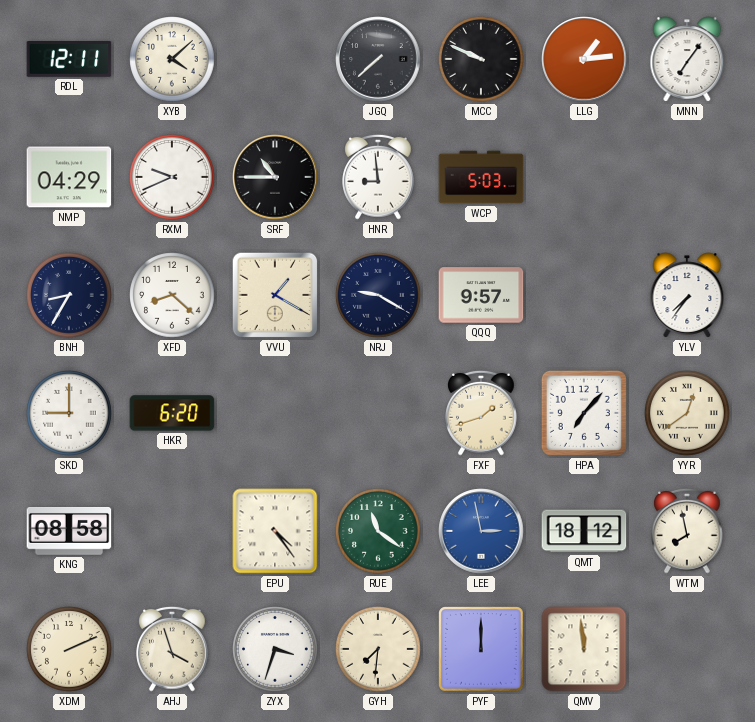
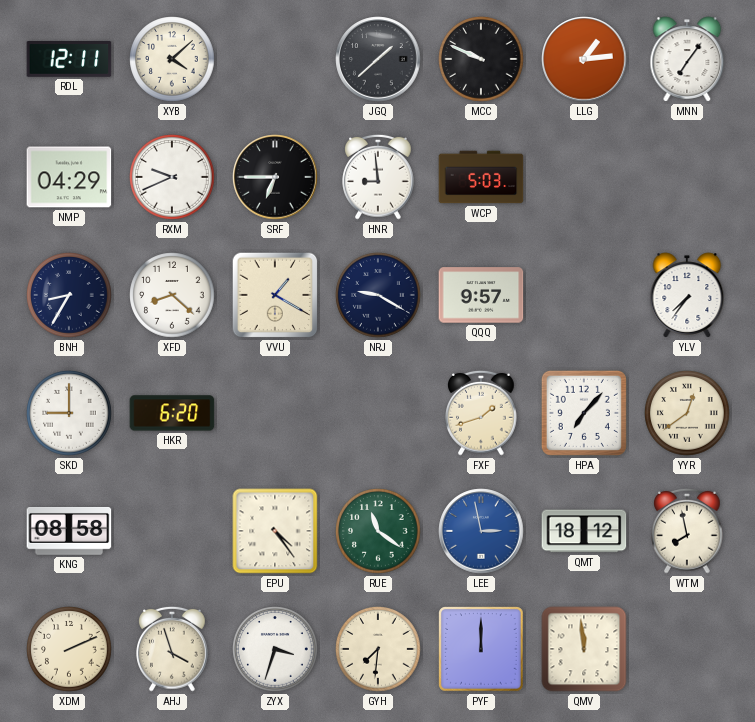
JGQ: 7:38 -> 1:38 (378, 59)
SRF: 10:45 -> 6:45 (275, 177)
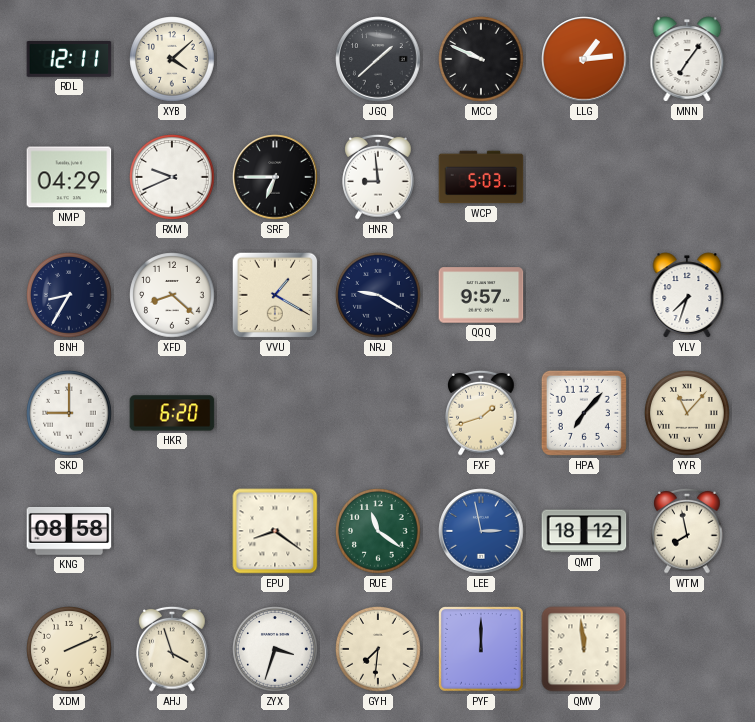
YLV: 7:36 -> 7:33 (687, 295)
YYR: 12:39 -> 11:07 (687, 413)
EPU: 4:24 -> 8:21 (275, 531)
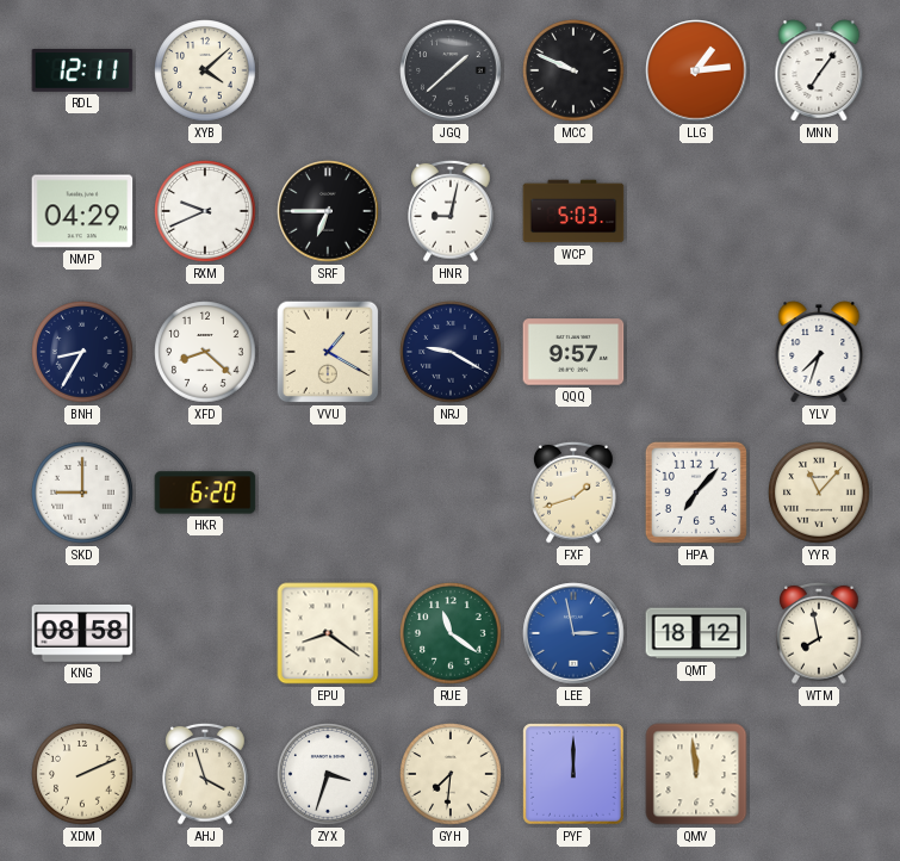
HNR: 8:59 -> 9:02 (451, 211)
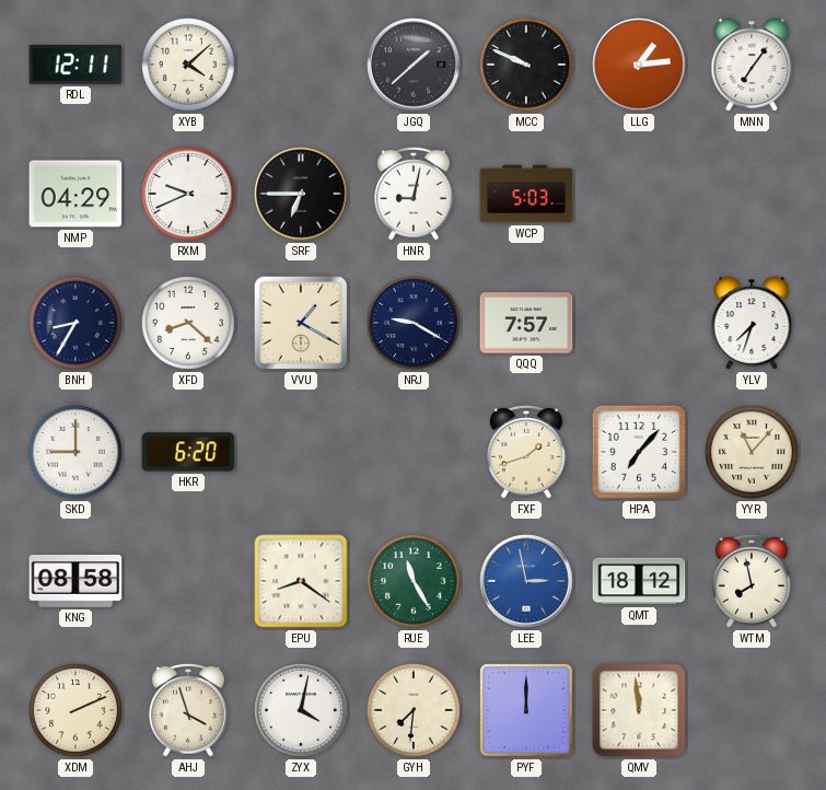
QQQ: 9:57 -> 7:57 (526, 323)
RUE: 11:21 -> 11:25 (414, 581)
ZYX: 3:33 -> 4:02 (301, 710)
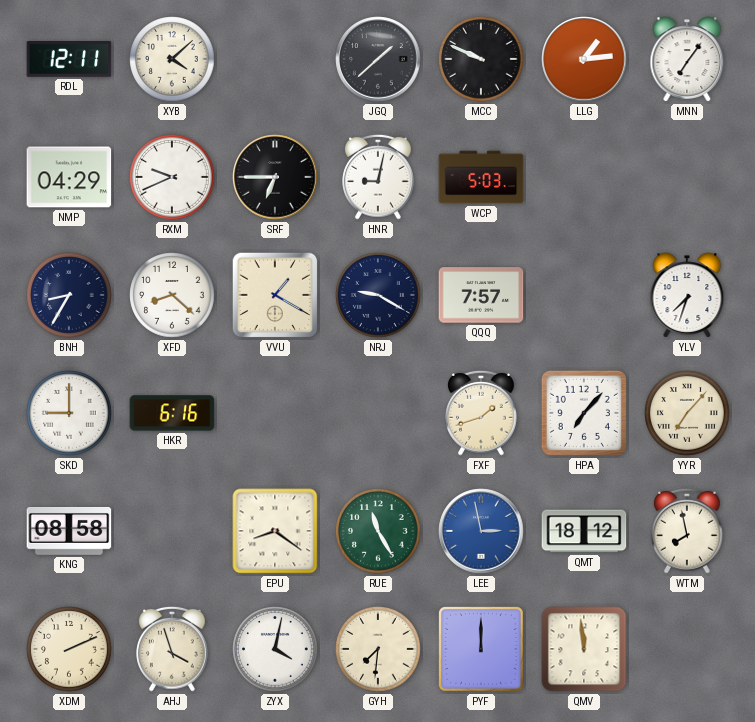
HKR: 6:20 -> 6:16 (172, 413)
YYR: 11:07 -> 7:07 (687, 413)
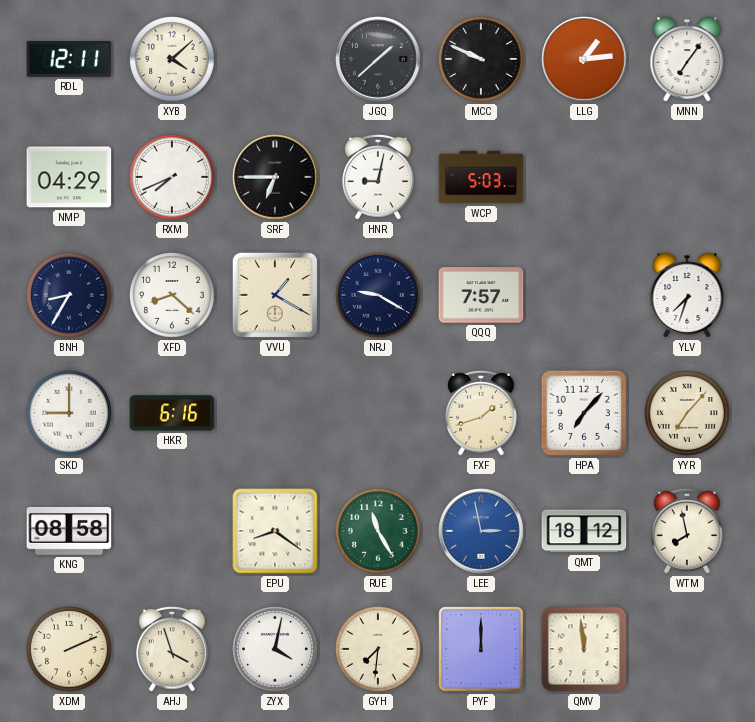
RXM: 9:41 -> 7:41 (172, 177)
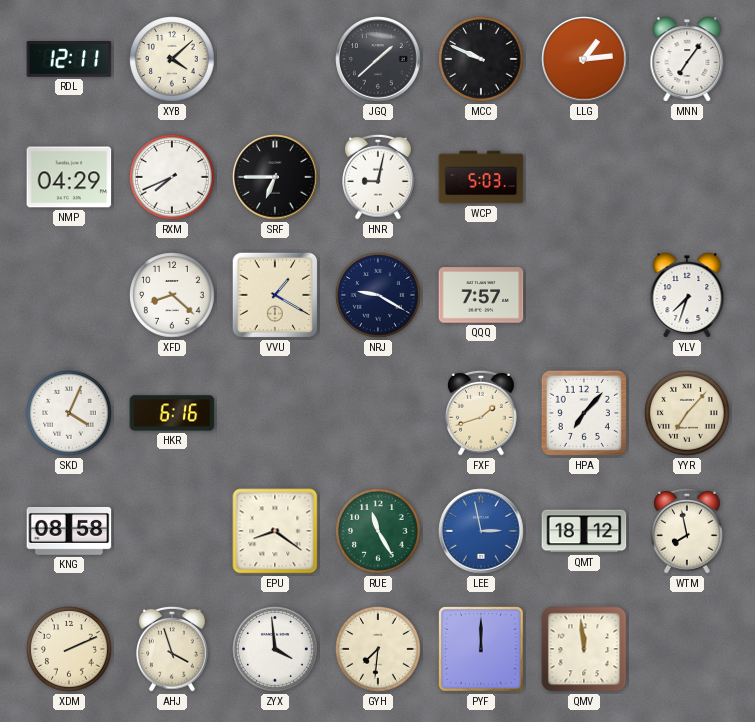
BNH: 8:35 -> none (69, 295)
SKD: 9:00 -> 4:04 (69, 413)
ZYX: 4:02 -> 3:59 (275, 649)
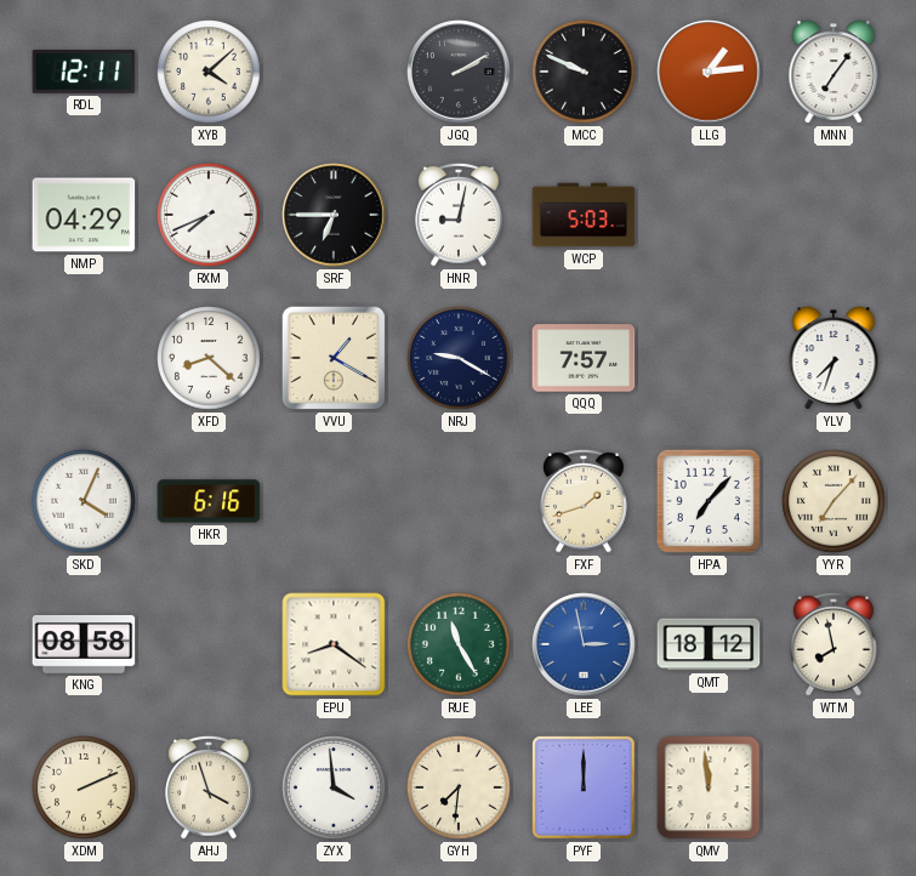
JGQ: 1:38 -> 2:10 (459, 72)
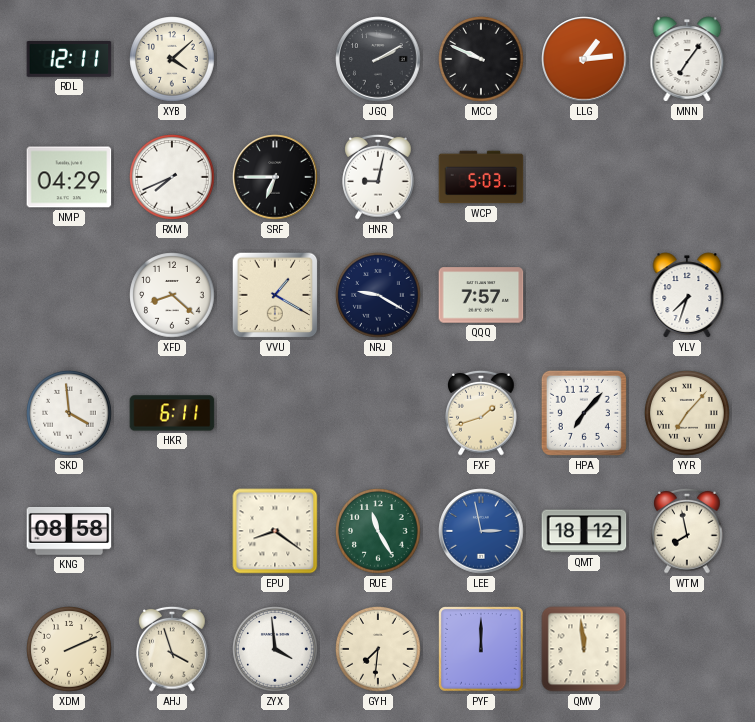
SKD: 4:04 -> 3:59 (69, 413)
HKR: 6:16 -> 6:11 (172, 413)
